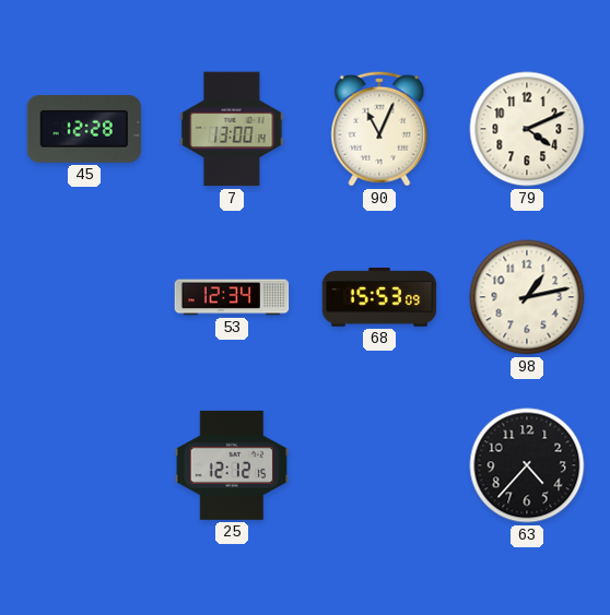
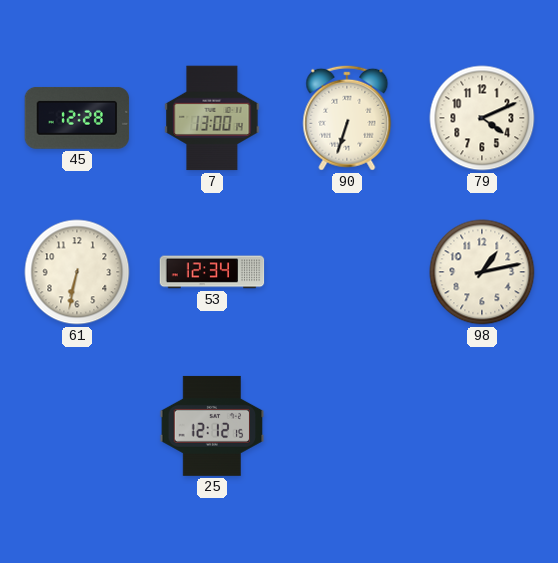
90: 11:04 -> 6:33 (347, 118)
61: none -> 6:32 (77, 272)
68: 15:53 -> none (379, 297)
63: 4:37 -> none (527, 465)
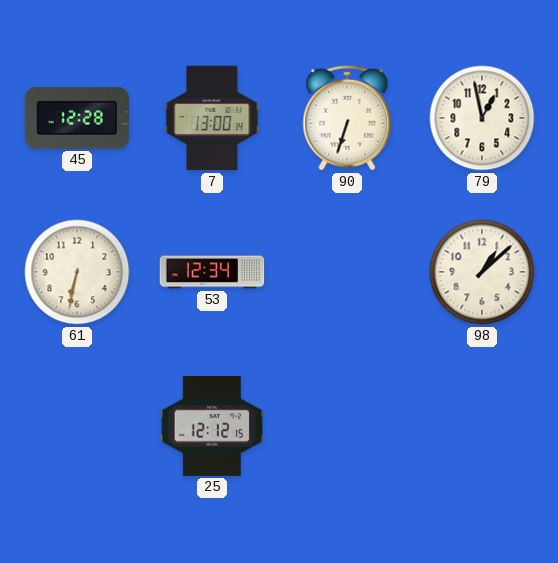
79: 4:11 -> 12:58 (482, 118)
98: 1:13 -> 1:08 (482, 272)
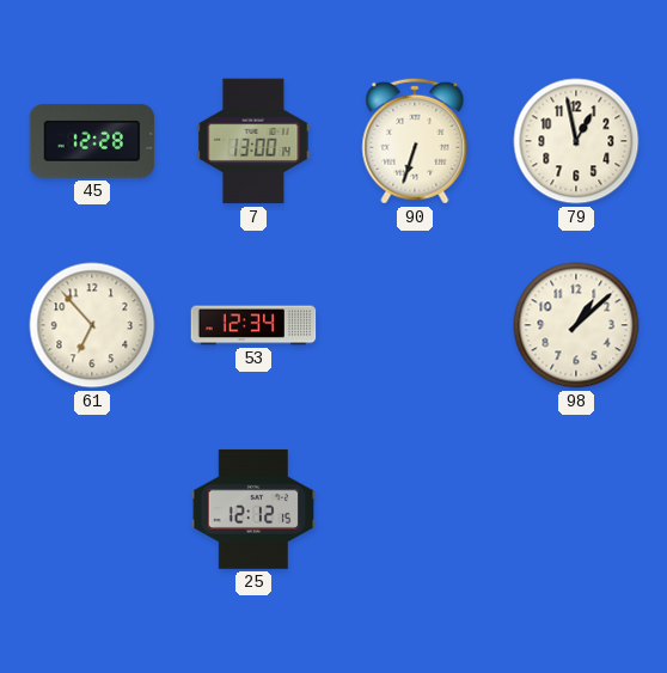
61: 6:32 -> 6:53 (92, 325)
